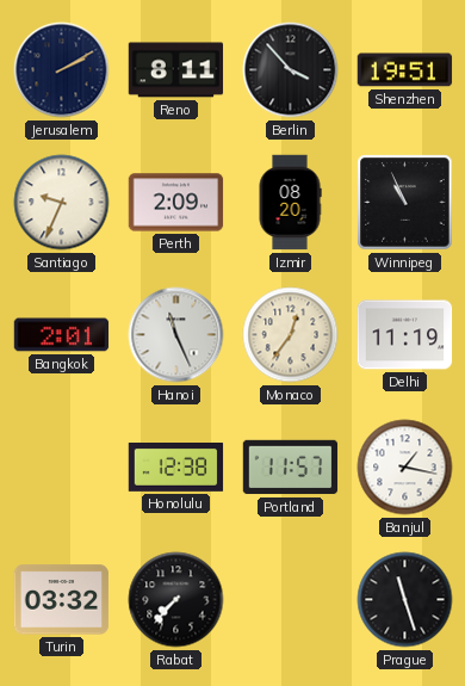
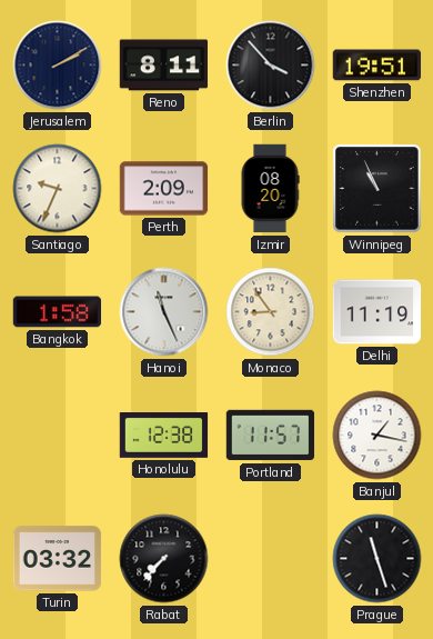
Bangkok: 2:01 -> 1:58 (58, 312)
Monaco: 12:36 -> 8:54 (271, 312)
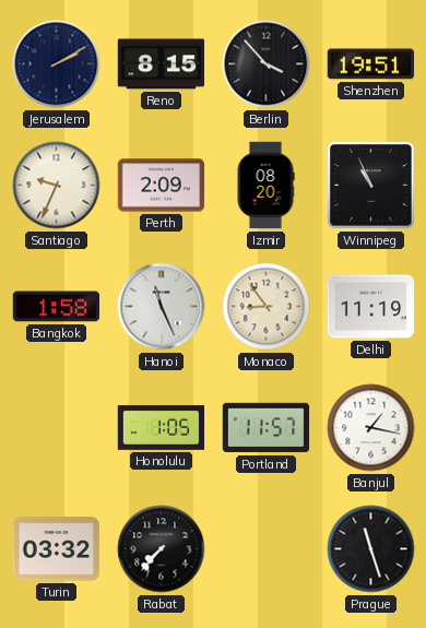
Reno: 8:11 -> 8:15 (162, 64)
Honolulu: 12:38 -> 1:05 (162, 428)
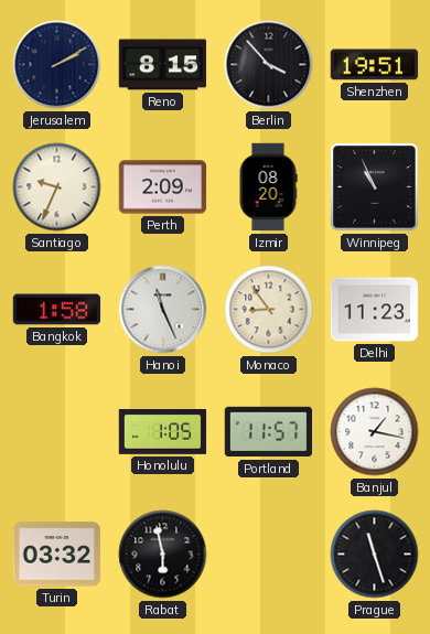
Delhi: 11:19 -> 11:23 (375, 310)
Rabat: 7:37 -> 5:58 (163, 555)
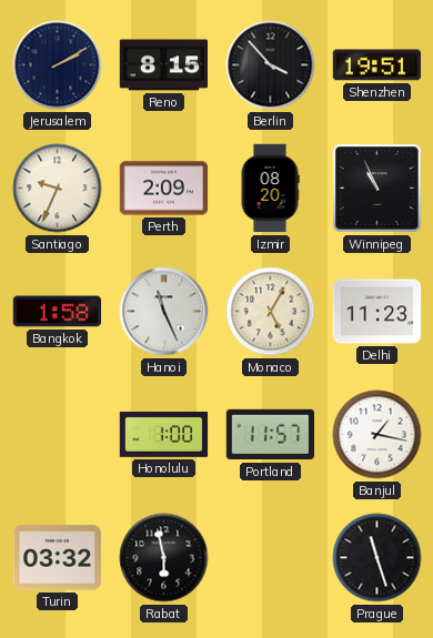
Monaco: 8:54 -> 5:05 (271, 312)
Honolulu: 1:05 -> 1:00 (164, 435)
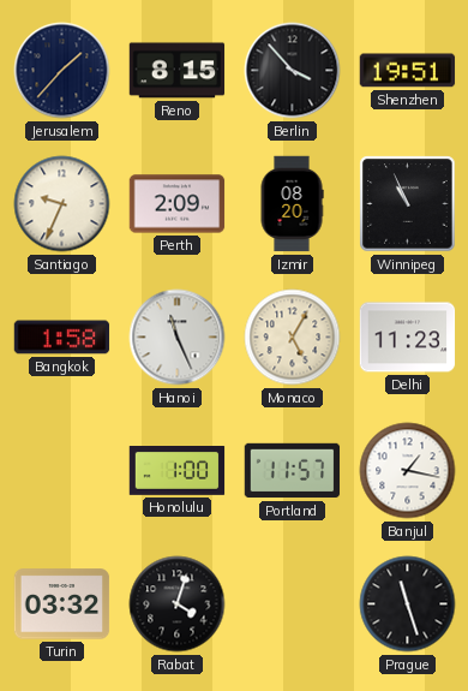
Jerusalem: 2:10 -> 1:37 (62, 71)
Rabat: 5:58 -> 4:03 (178, 604)
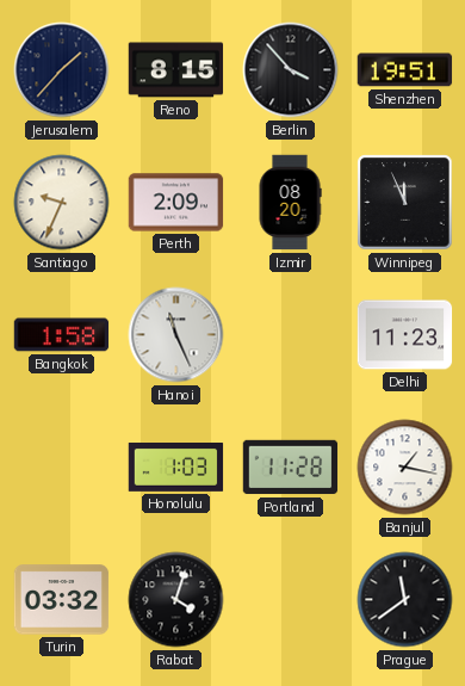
Winnipeg: 10:56 -> 11:56 (405, 203)
Monaco: 5:05 -> none (293, 338)
Honolulu: 1:00 -> 1:03 (176, 468)
Portland: 11:57 -> 11:28 (291, 468)
Prague: 11:27 -> 11:39 (405, 600)
